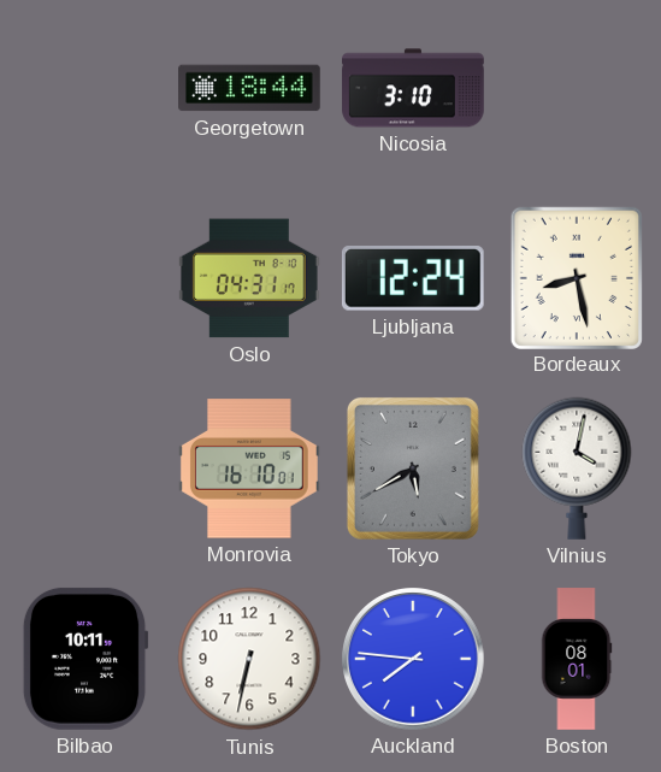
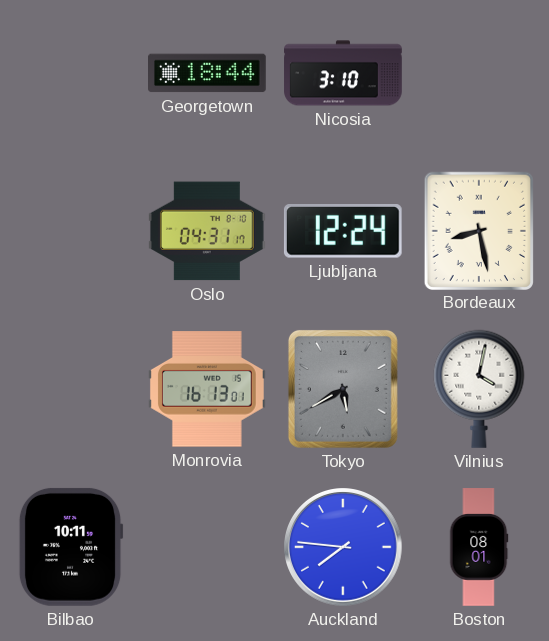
Monrovia: 16:10 -> 16:13 (207, 389)
Tunis: 6:32 -> none (249, 659)
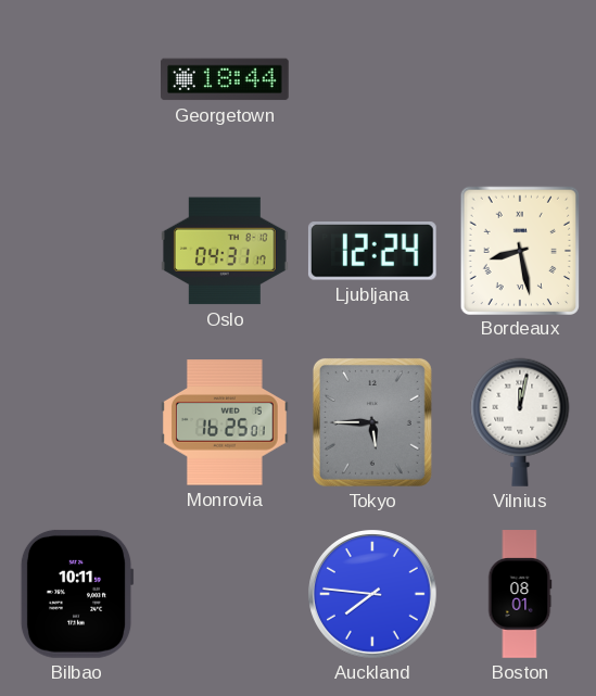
Nicosia: 3:10 -> none (343, 73)
Monrovia: 16:13 -> 16:25 (225, 422)
Tokyo: 5:40 -> 5:45 (372, 422)
Vilnius: 4:02 -> 12:02 (520, 422)
